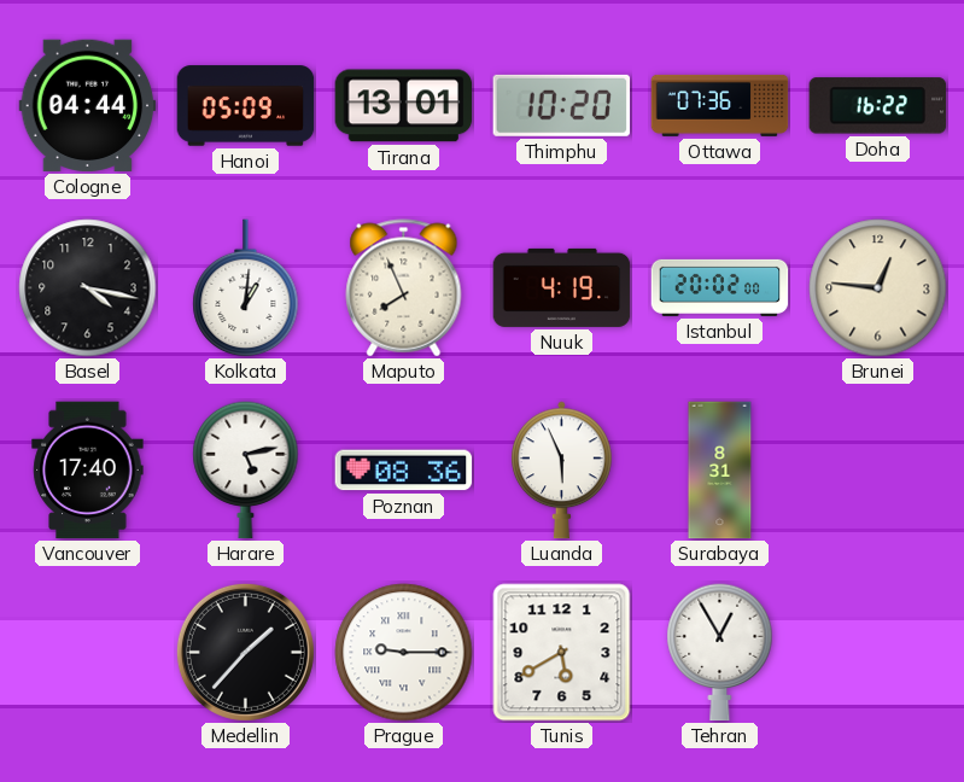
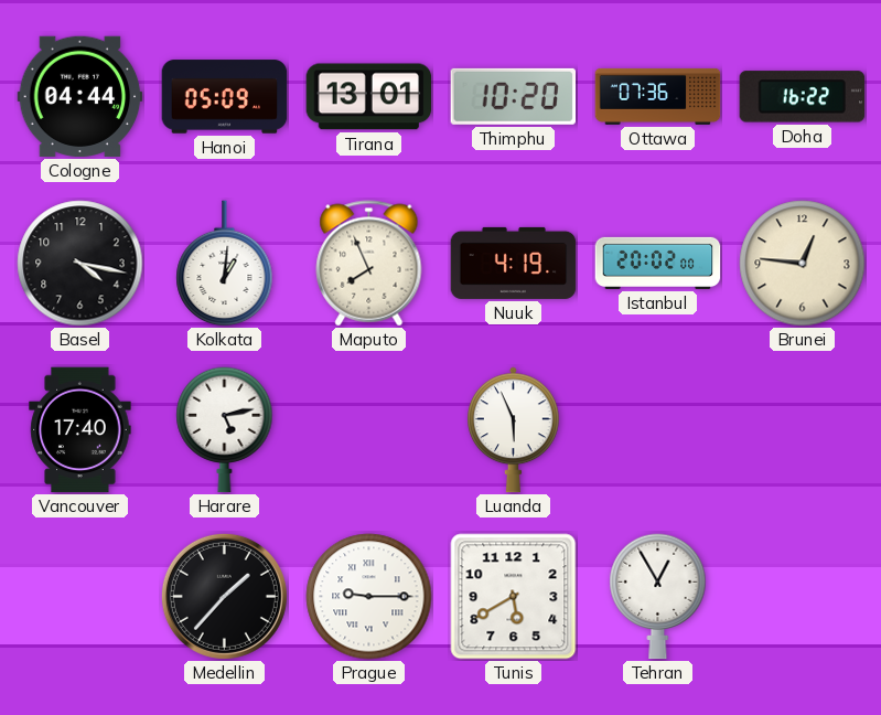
Poznan: 08:36 -> none (404, 471)
Surabaya: 8:31 -> none (720, 471)
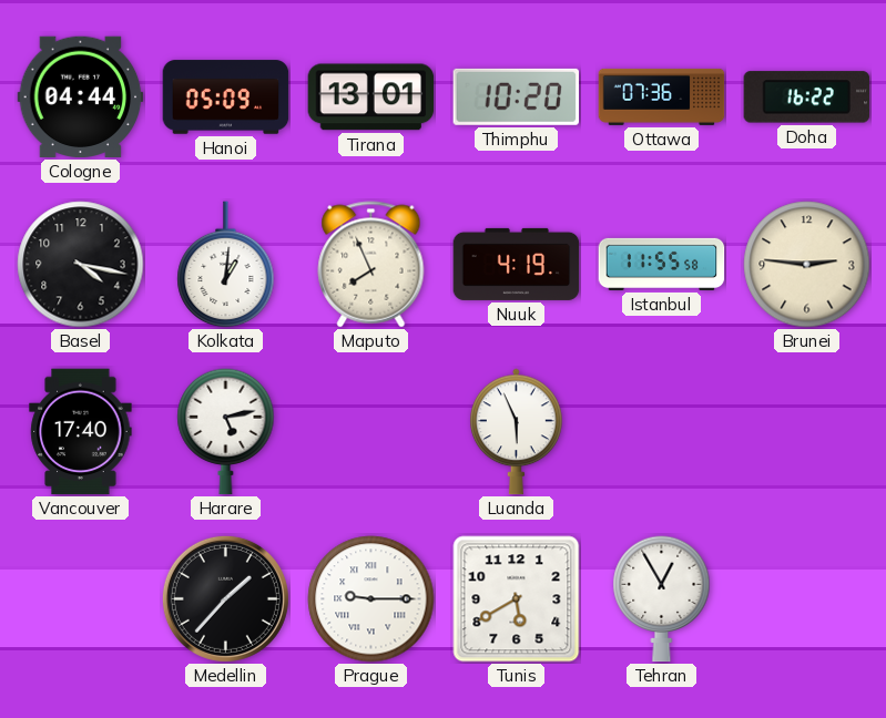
Istanbul: 20:02 -> 11:55 (662, 264)
Brunei: 12:46 -> 2:46 (807, 265)
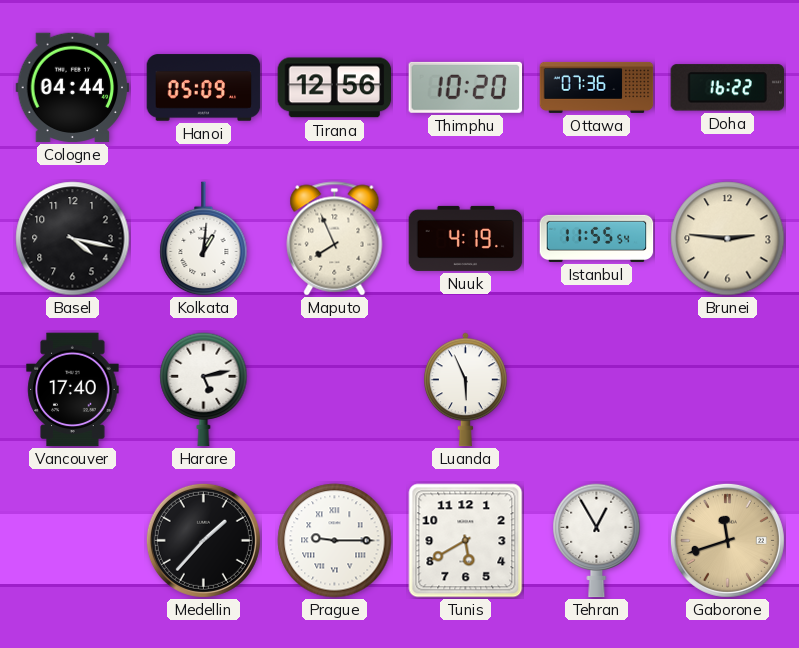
Tirana: 13:01 -> 12:56 (335, 88)
Istanbul: 11:55:58 -> 11:55:54 (597, 238)
Gaborone: none -> 11:42 (727, 540)
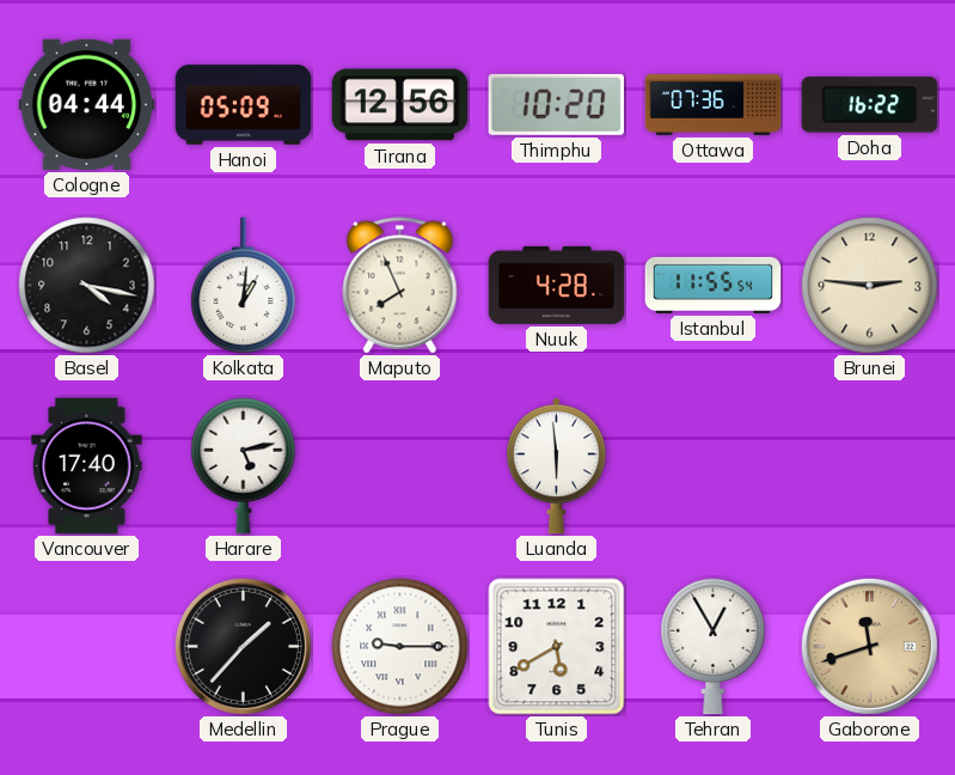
Nuuk: 4:19 -> 4:28 (557, 285)
Luanda: 5:56 -> 5:59 (557, 466)
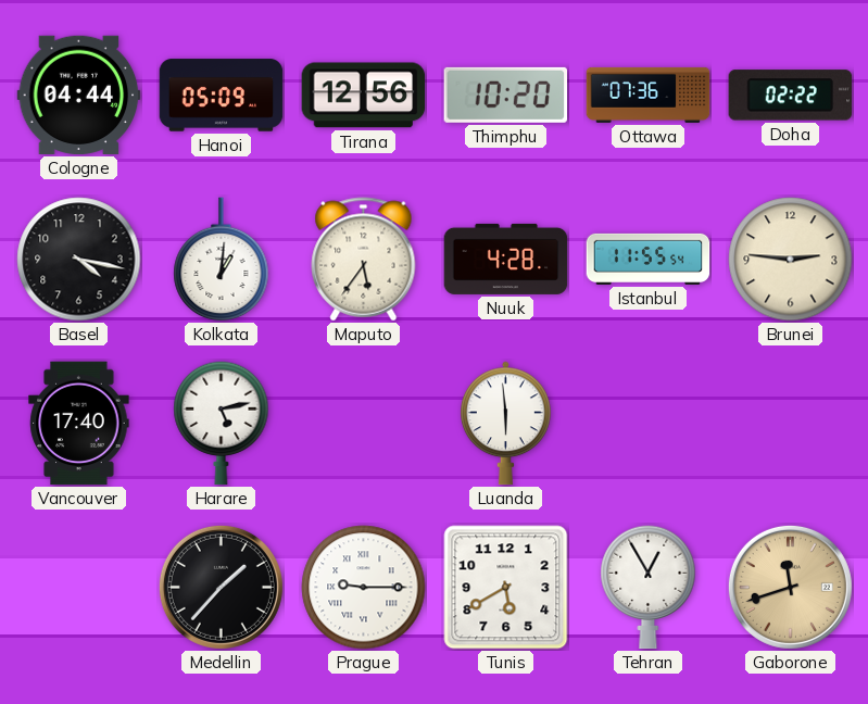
Doha: 16:22 -> 02:22 (791, 96)
Maputo: 7:56 -> 5:36 (364, 260)
